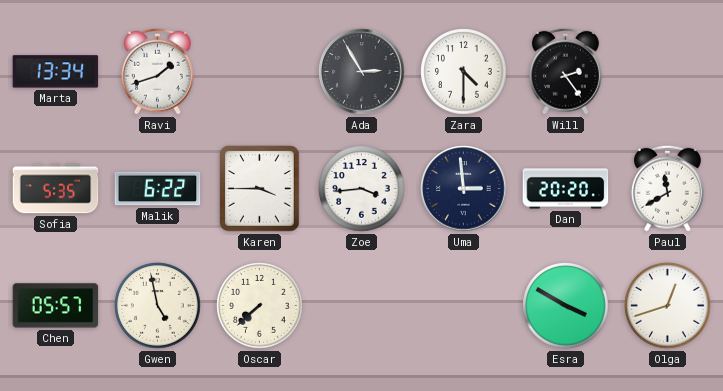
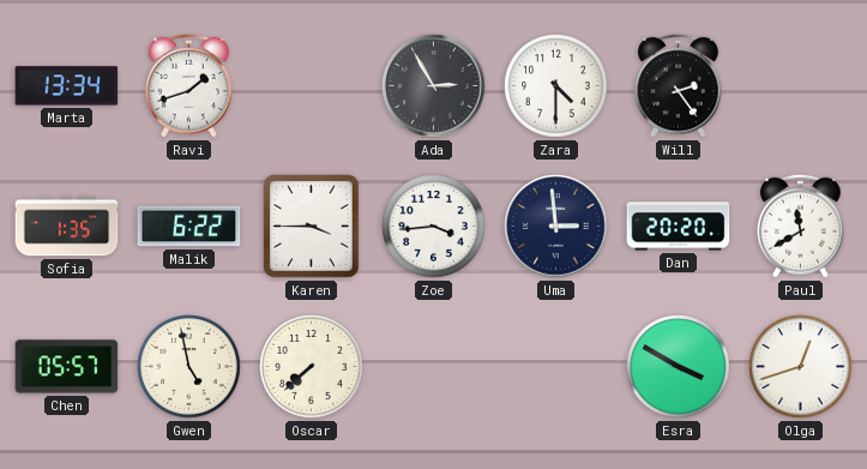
Sofia: 5:35 -> 1:35 (67, 227)
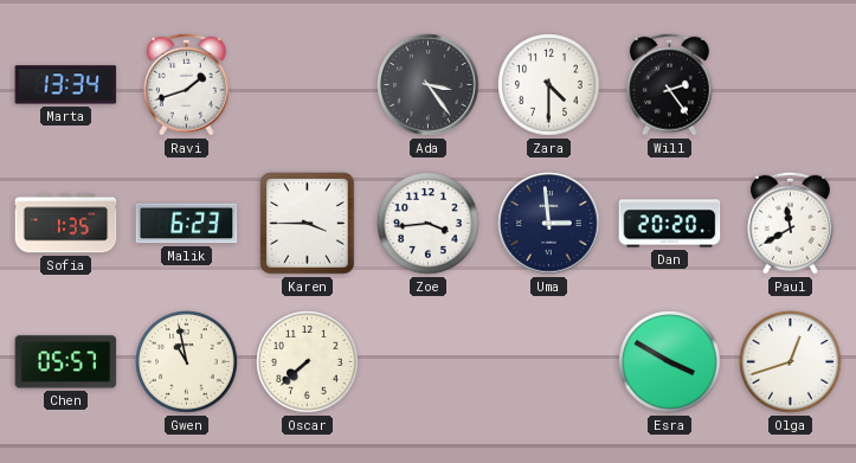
Ada: 2:55 -> 3:24 (429, 85)
Malik: 6:22 -> 6:23 (187, 224)
Gwen: 4:58 -> 10:58 (187, 362)
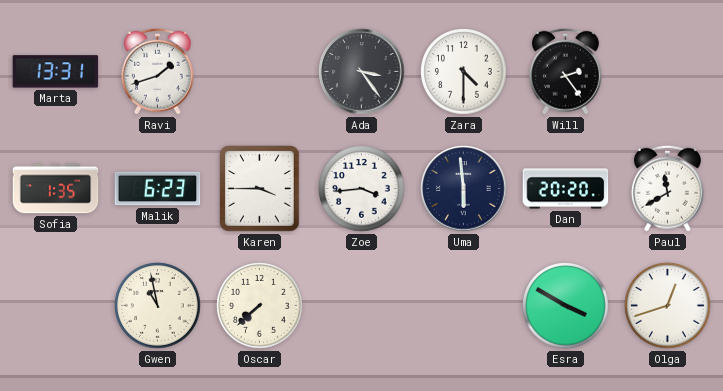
Marta: 13:34 -> 13:31 (56, 72)
Uma: 2:59 -> 5:59 (464, 189)
Chen: 05:57 -> none (66, 362)
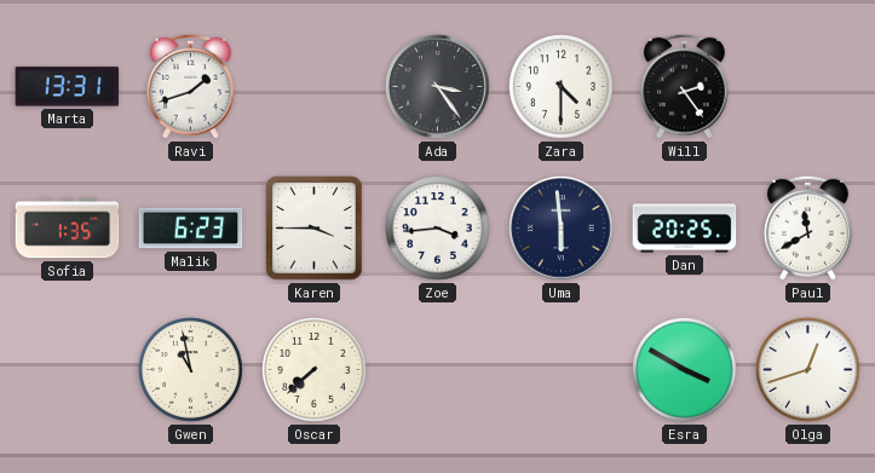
Dan: 20:20 -> 20:25 (685, 229)
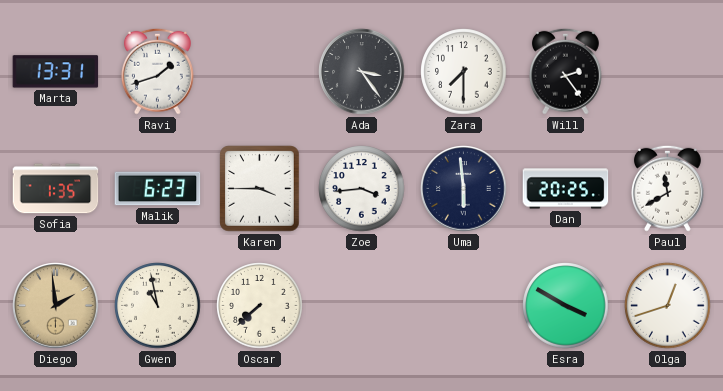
Zara: 4:30 -> 7:30 (464, 72)
Diego: none -> 1:59 (56, 306)
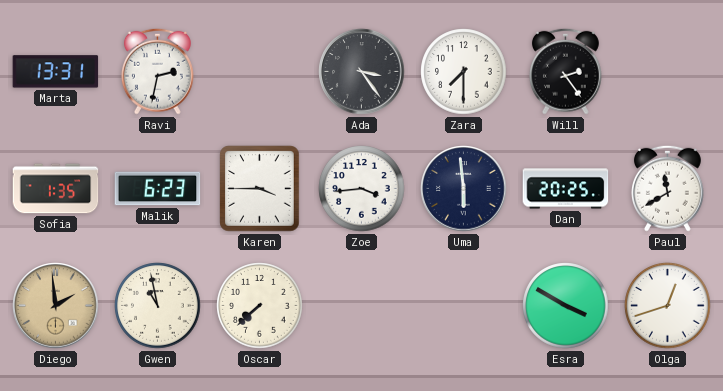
Ravi: 1:42 -> 2:32 (157, 71)
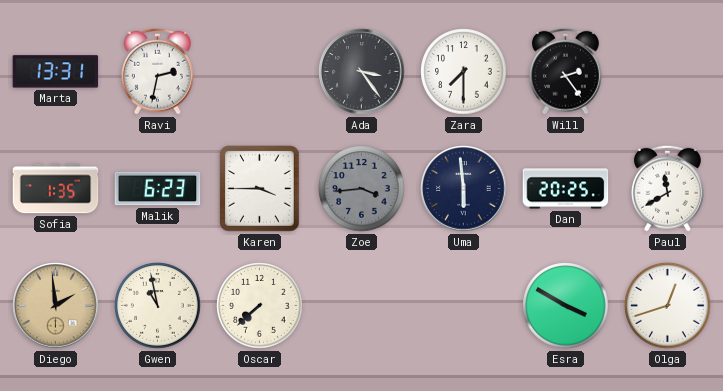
Zoe dial: white -> grey (362, 189)
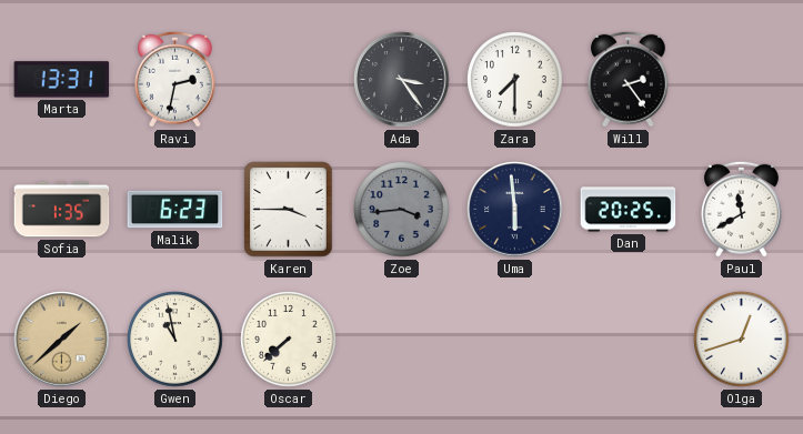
Diego: 1:59 -> 1:38 (62, 340)
Esra: 3:50 -> none (566, 306)
